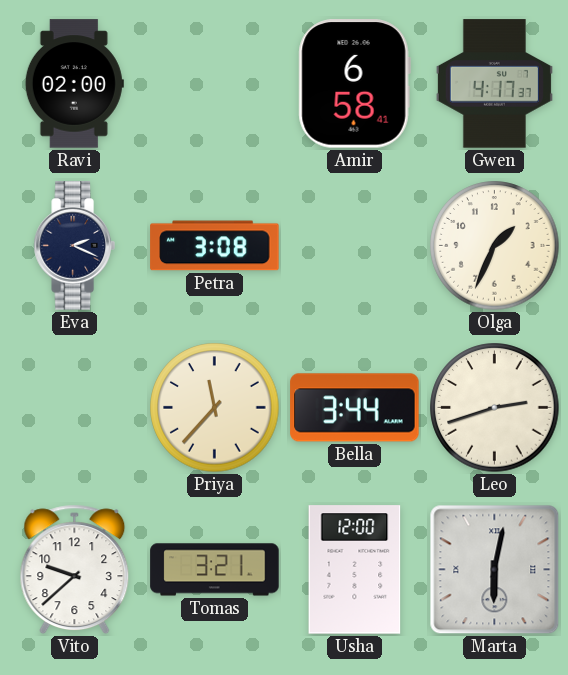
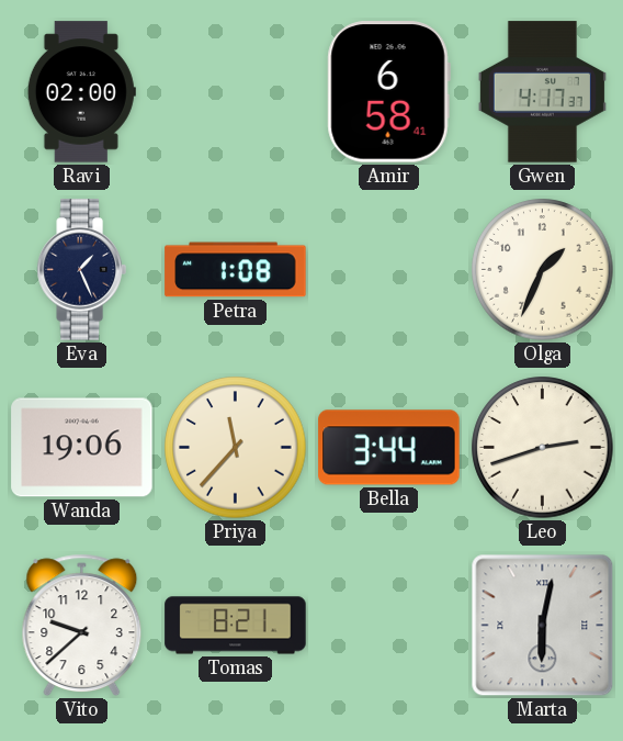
Eva: 2:19 -> 1:26 (81, 270)
Petra: 3:08 -> 1:08 (236, 270)
Wanda: none -> 19:06 (82, 448)
Tomas: 3:21 -> 8:21 (236, 626)
Usha: 12:00 -> none (355, 570)
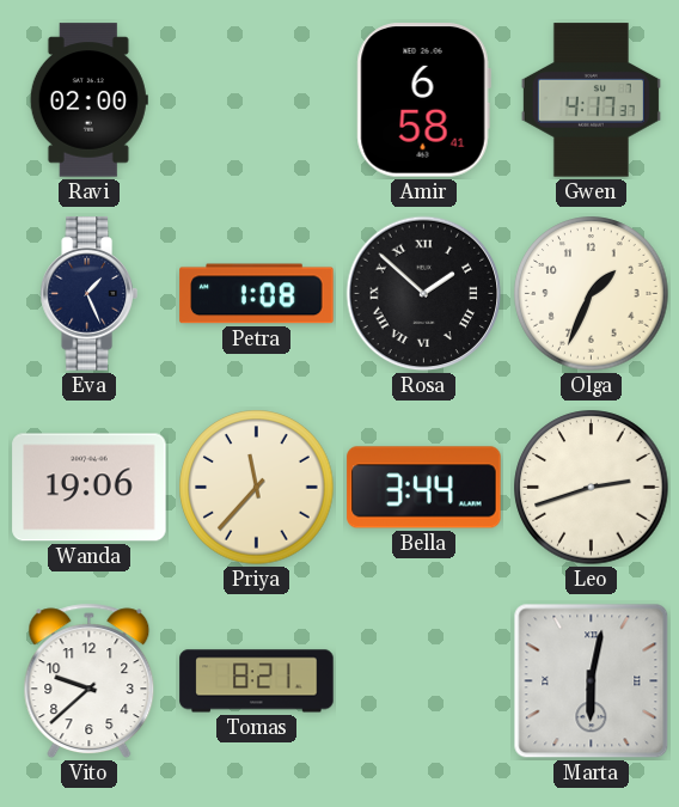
Rosa: none -> 1:52 (424, 294)
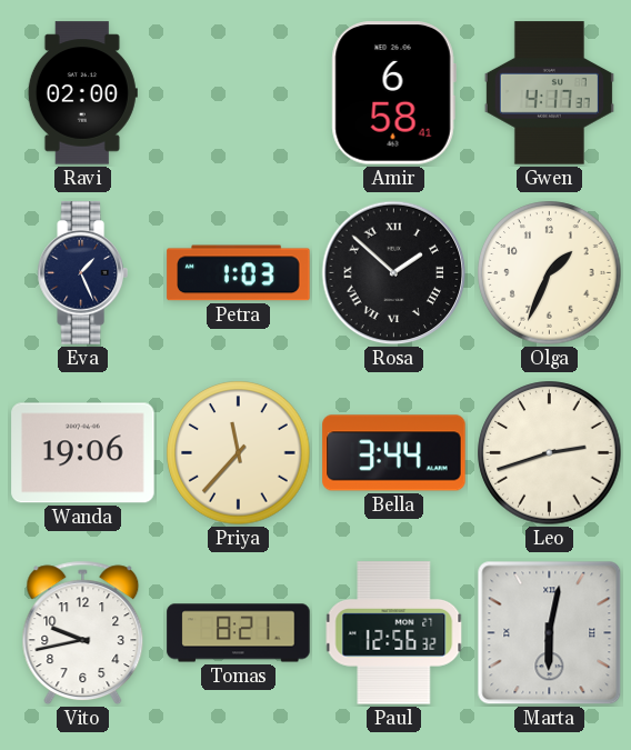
Petra: 1:08 -> 1:03 (239, 273)
Vito: 9:38 -> 9:43 (83, 633)
Paul: none -> 12:56 (394, 633)
